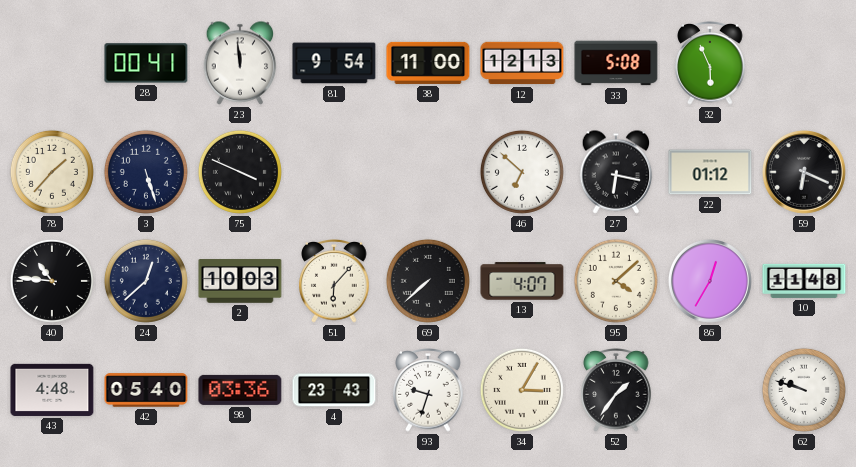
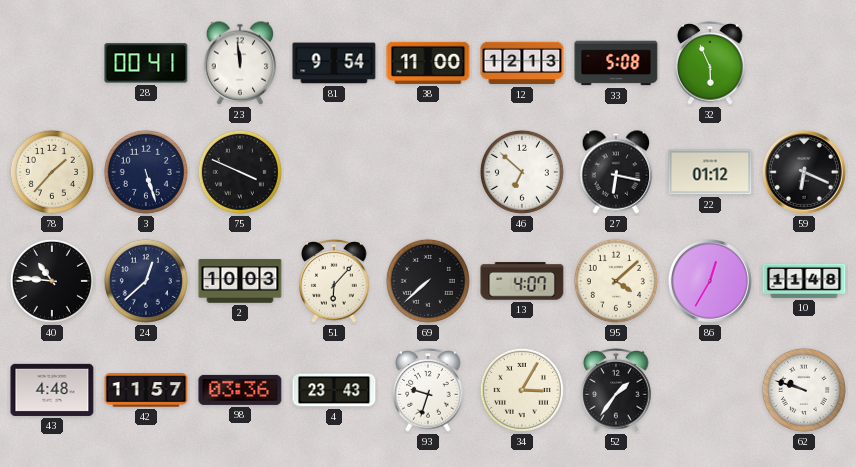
42: 05:40 -> 11:57 (146, 390)
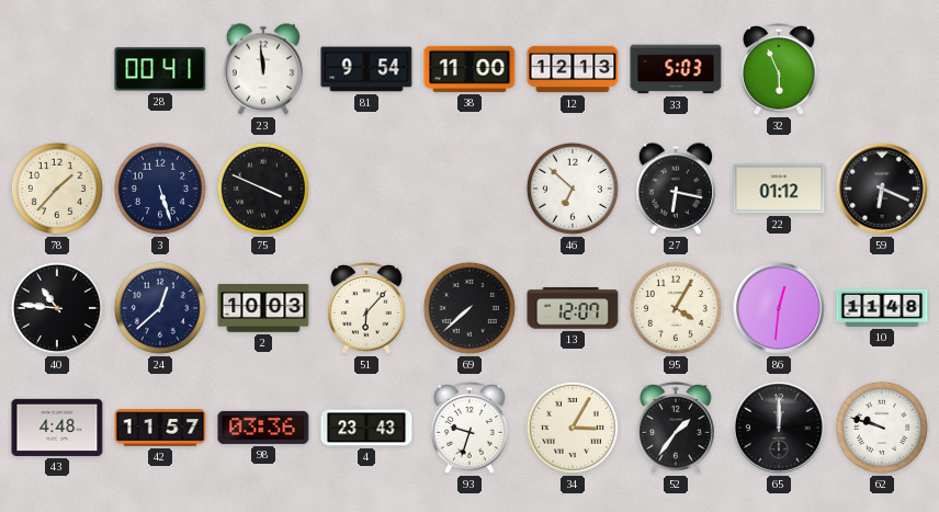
33: 5:08 -> 5:03 (676, 69)
13: 4:07 -> 12:07 (573, 308)
95: 4:08 -> 4:05 (676, 308)
86: 12:35 -> 12:31 (779, 308)
65: none -> 12:00 (779, 428)
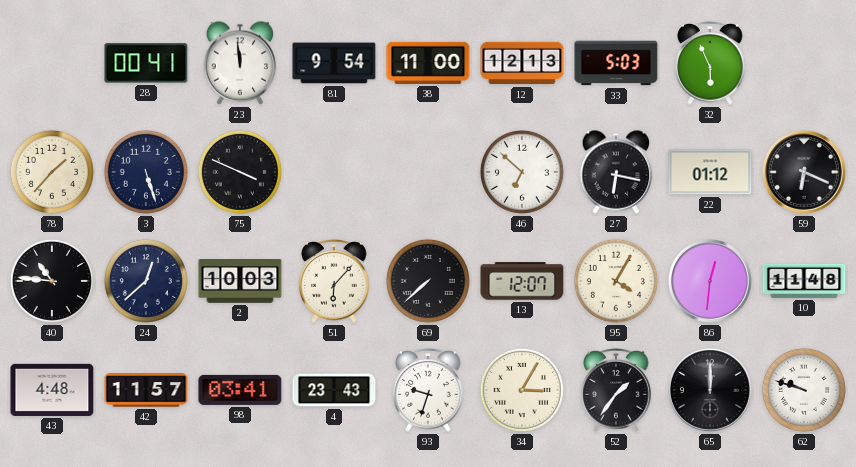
98: 03:36 -> 03:41 (240, 390)
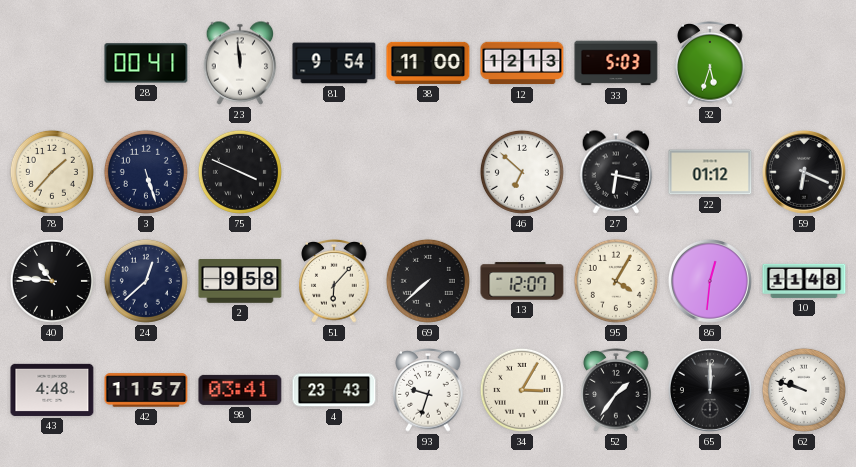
32: 5:56 -> 5:33 (710, 63)
2: 10:03 -> 9:58 (240, 281)
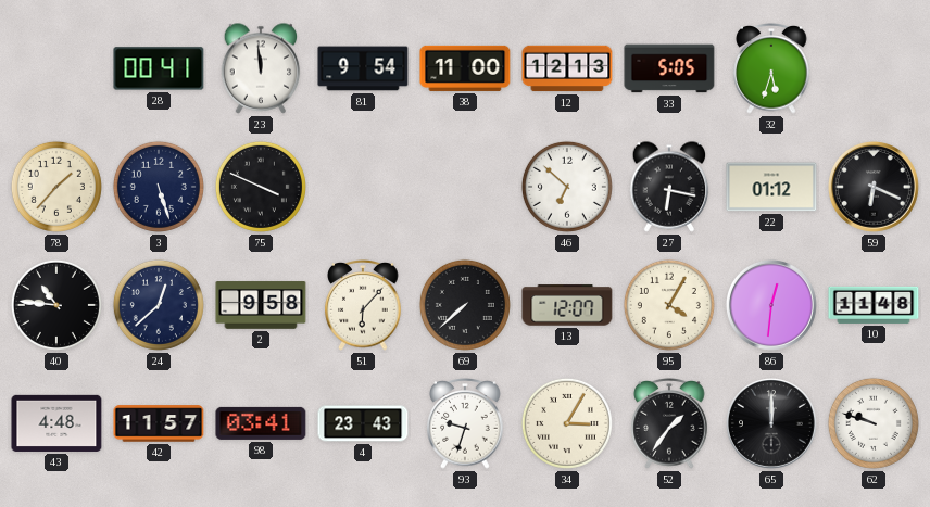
33: 5:03 -> 5:05 (669, 68)
